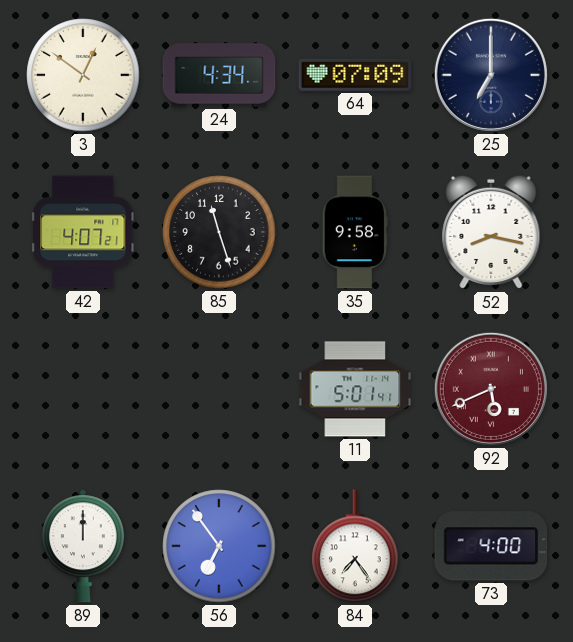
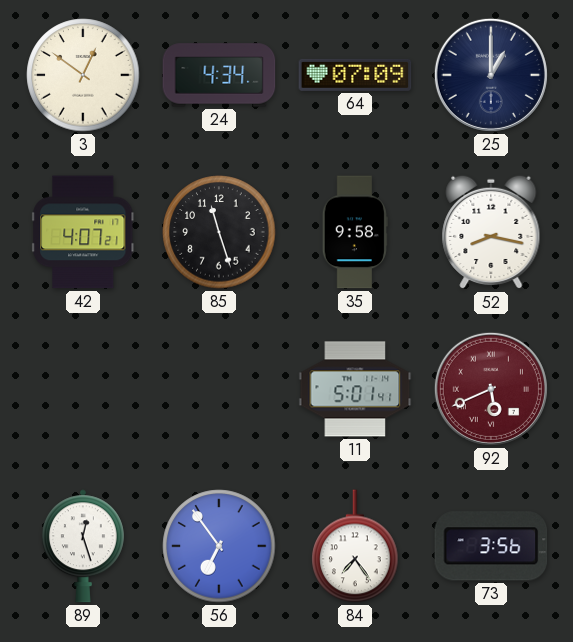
25: 7:00 -> 1:00 (491, 75)
89: 12:00 -> 12:27 (83, 546)
73: 4:00 -> 3:56 (491, 546)
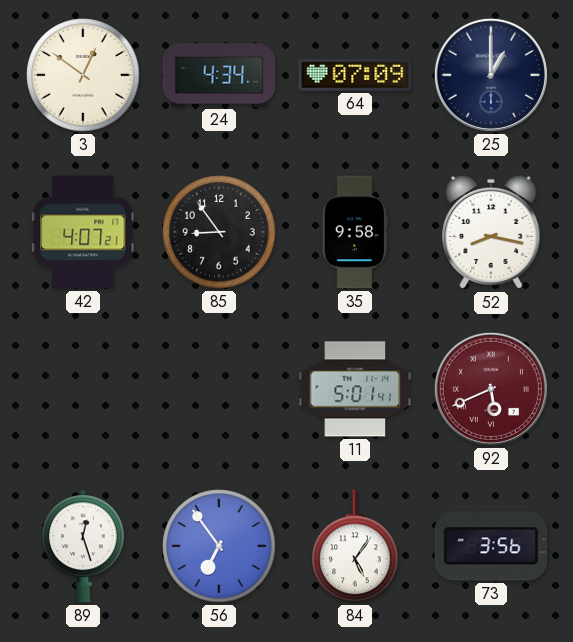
85: 11:27 -> 8:54 (219, 232)
84: 7:24 -> 5:06 (355, 546)
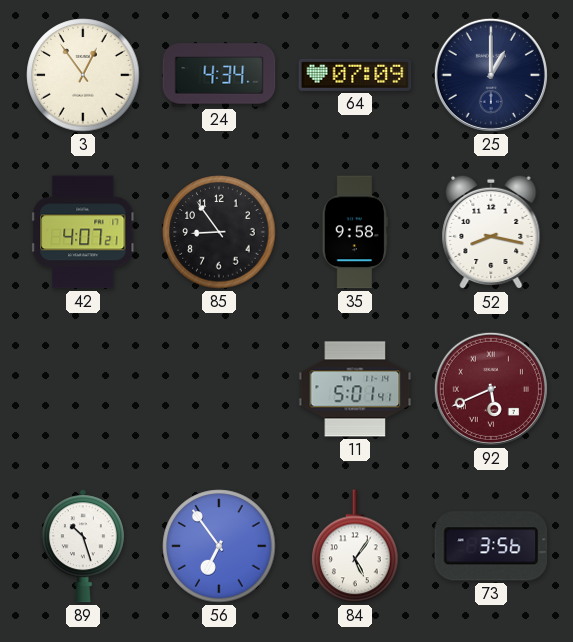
3: 12:51 -> 12:54 (83, 75)
89: 12:27 -> 10:27 (83, 546)
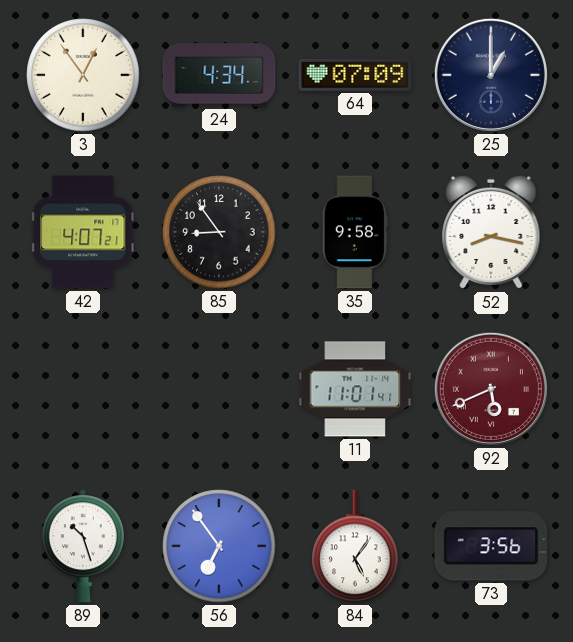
11: 5:01 -> 11:01 (355, 389)
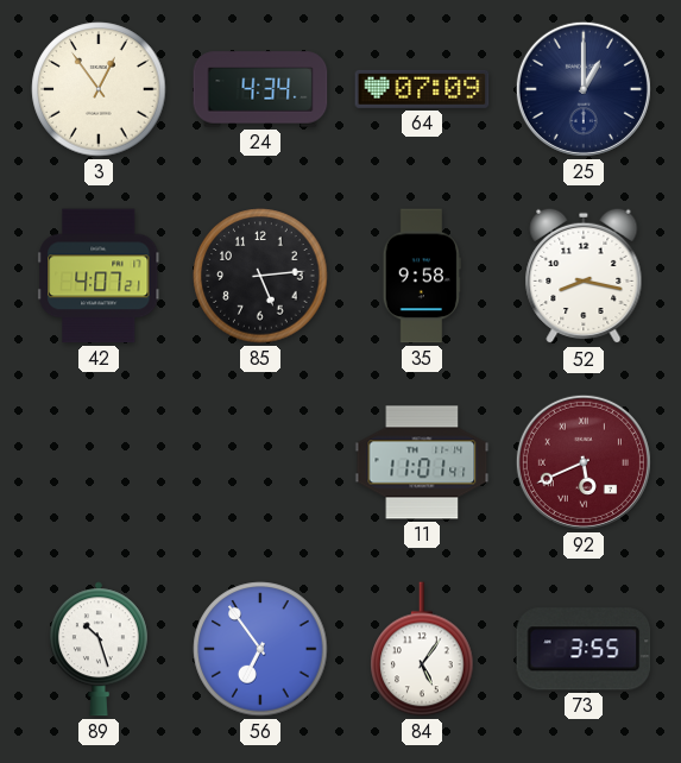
85: 8:54 -> 5:14 (260, 276)
73: 3:56 -> 3:55 (584, 649)
